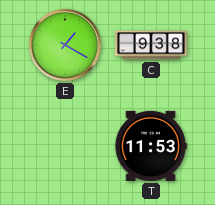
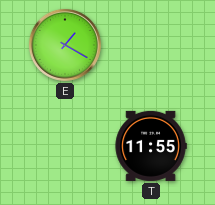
C: 9:38 -> none (152, 45)
T: 11:53 -> 11:55 (151, 146)
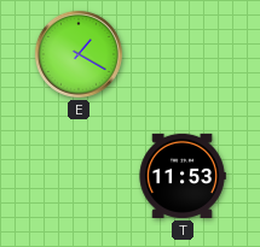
T: 11:55 -> 11:53 (183, 176)
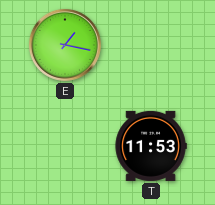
E: 1:20 -> 1:17 (65, 45)
